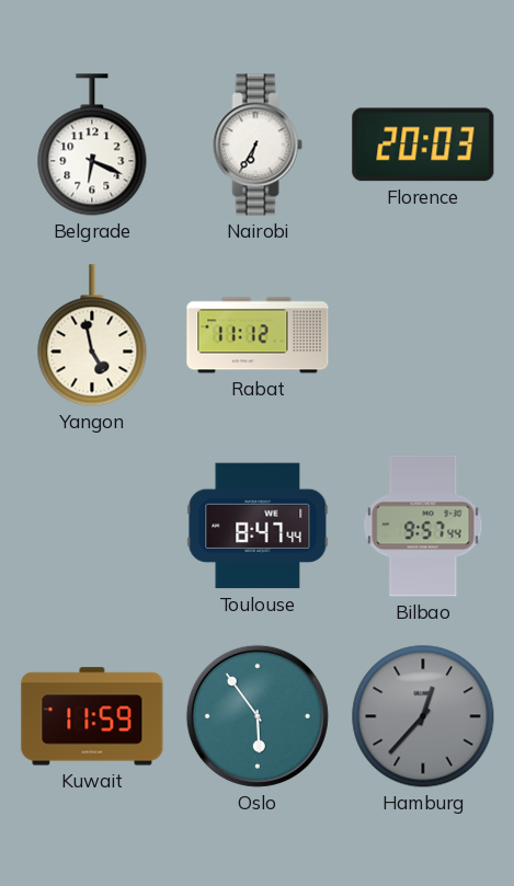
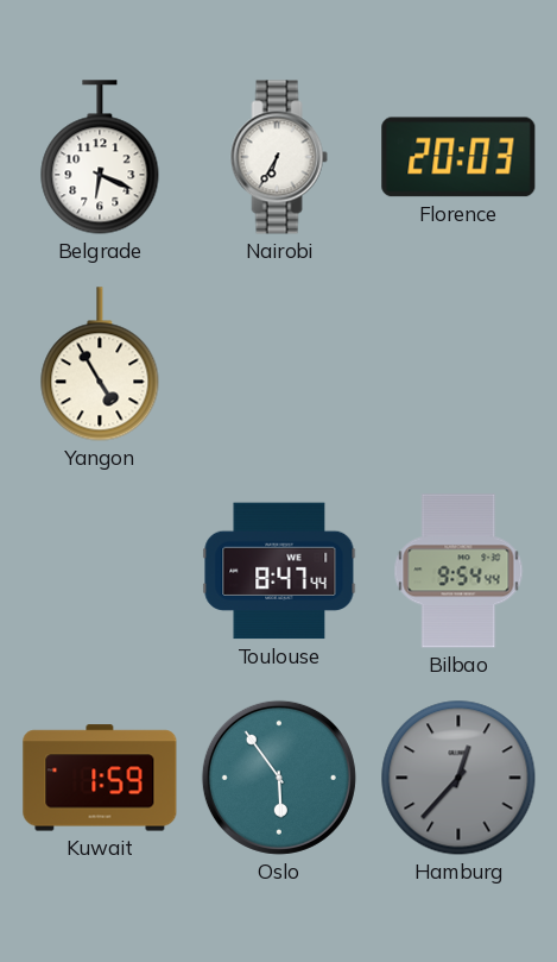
Yangon: 4:58 -> 4:55 (100, 364)
Rabat: 11:12 -> none (258, 335)
Bilbao: 9:57 -> 9:54 (458, 571)
Kuwait: 11:59 -> 1:59 (100, 778)
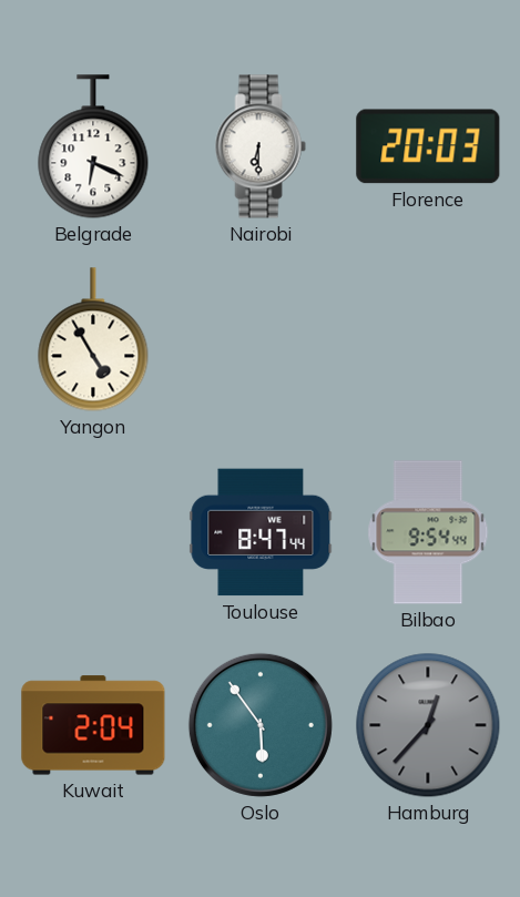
Nairobi: 6:35 -> 6:30 (261, 146)
Kuwait: 1:59 -> 2:04 (93, 725)
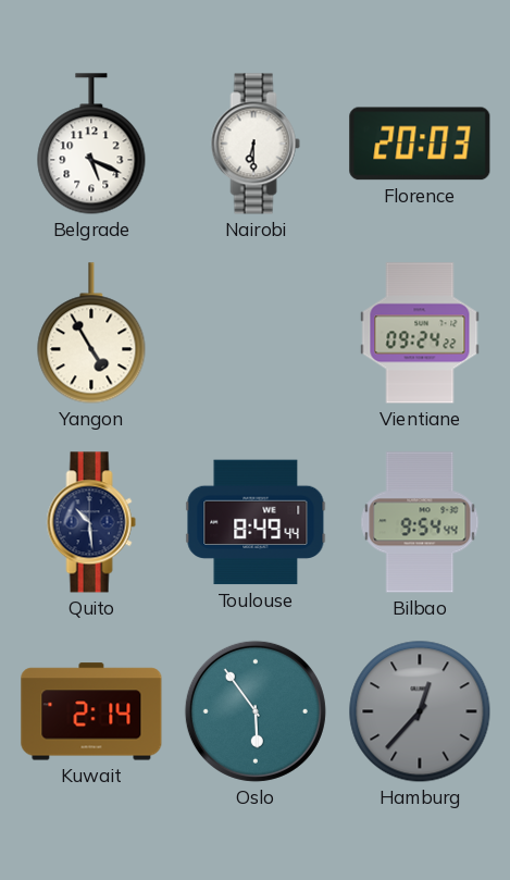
Belgrade: 6:19 -> 5:19 (91, 144)
Vientiane: none -> 09:24 (420, 333)
Quito: none -> 10:29 (91, 522)
Toulouse: 8:47 -> 8:49 (256, 522)
Kuwait: 2:04 -> 2:14 (91, 711)
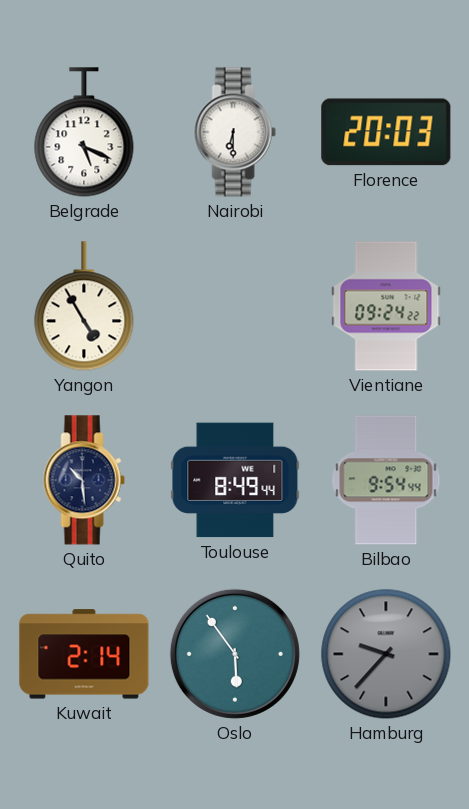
Hamburg: 12:37 -> 9:37 (386, 654)
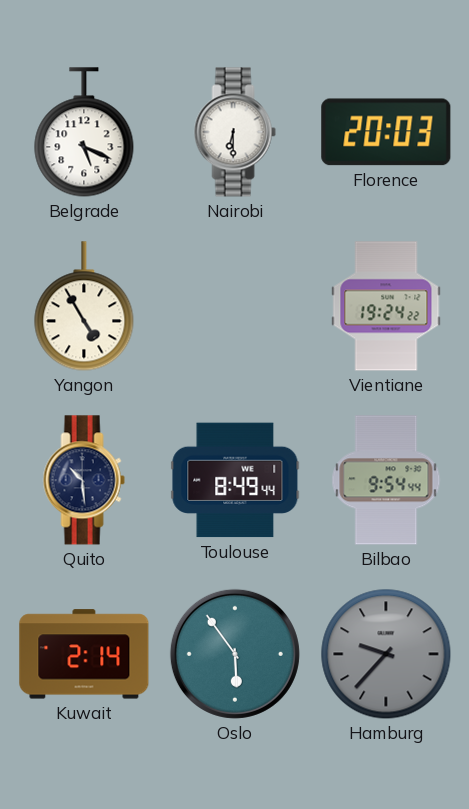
Vientiane: 09:24 -> 19:24 (386, 306)
